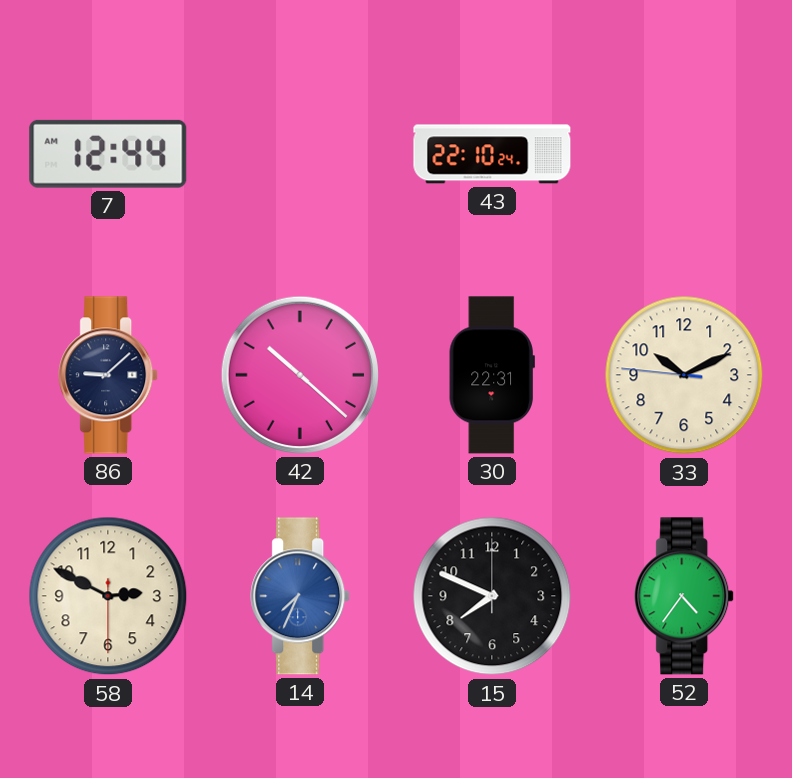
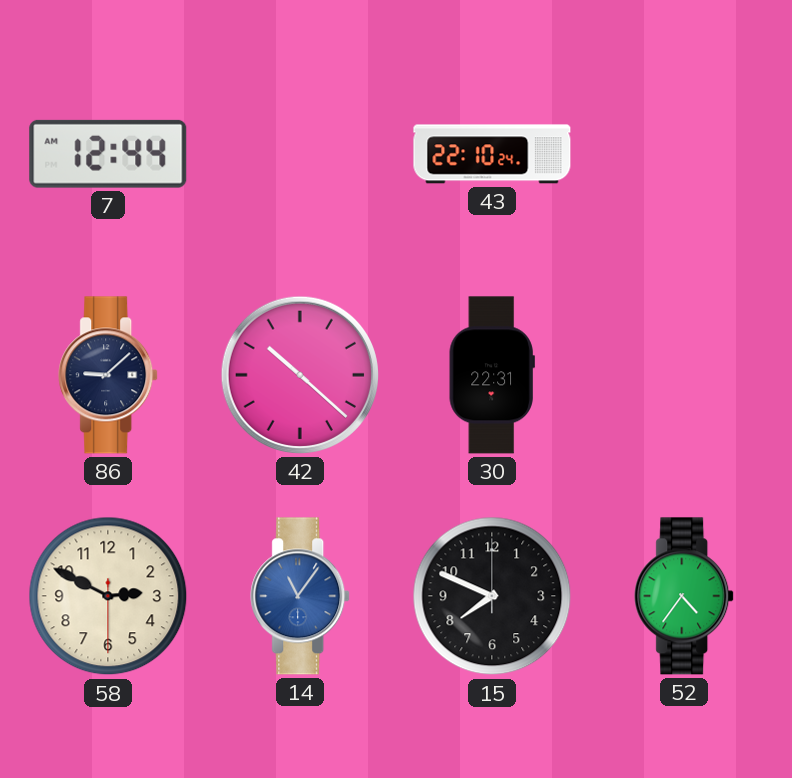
33: 10:10 -> none (684, 375)
14: 7:34 -> 11:06 (301, 596)
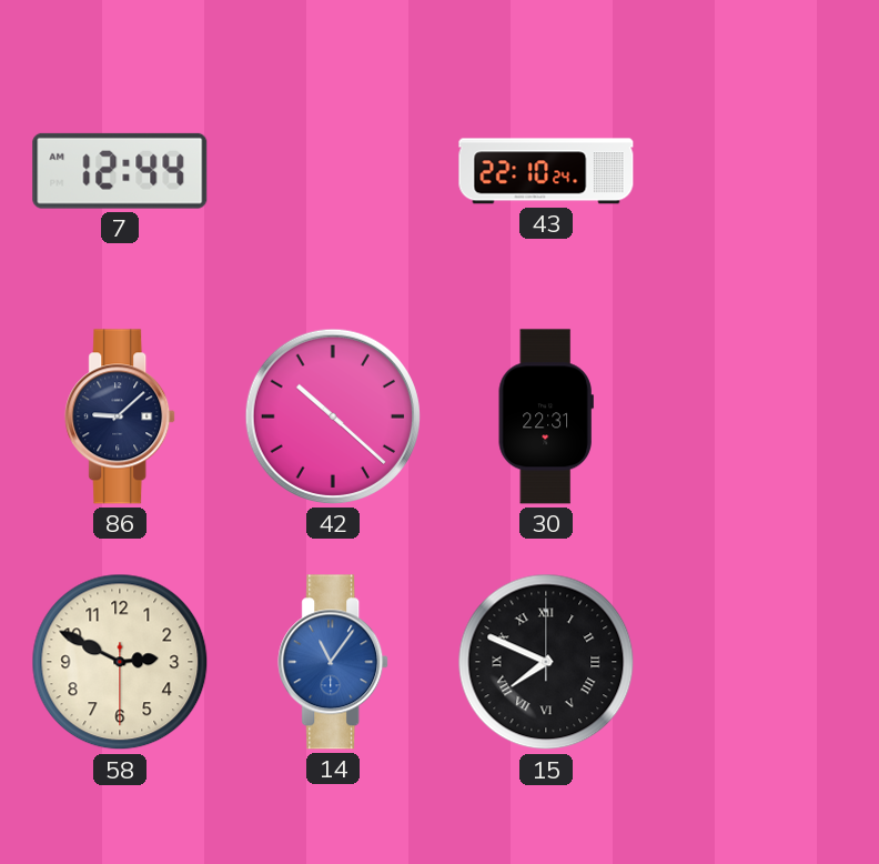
15 numerals: Arabic -> Roman (546, 662)
52: 4:36 -> none (685, 596)
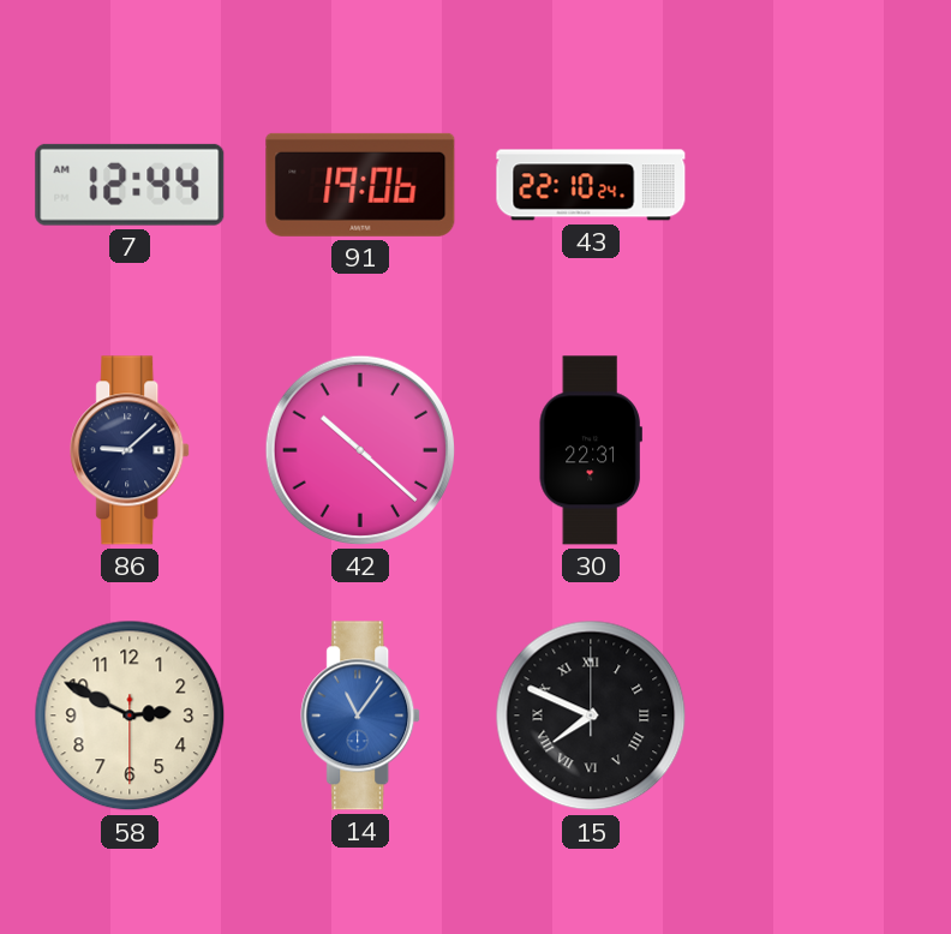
91: none -> 19:06 (360, 185)
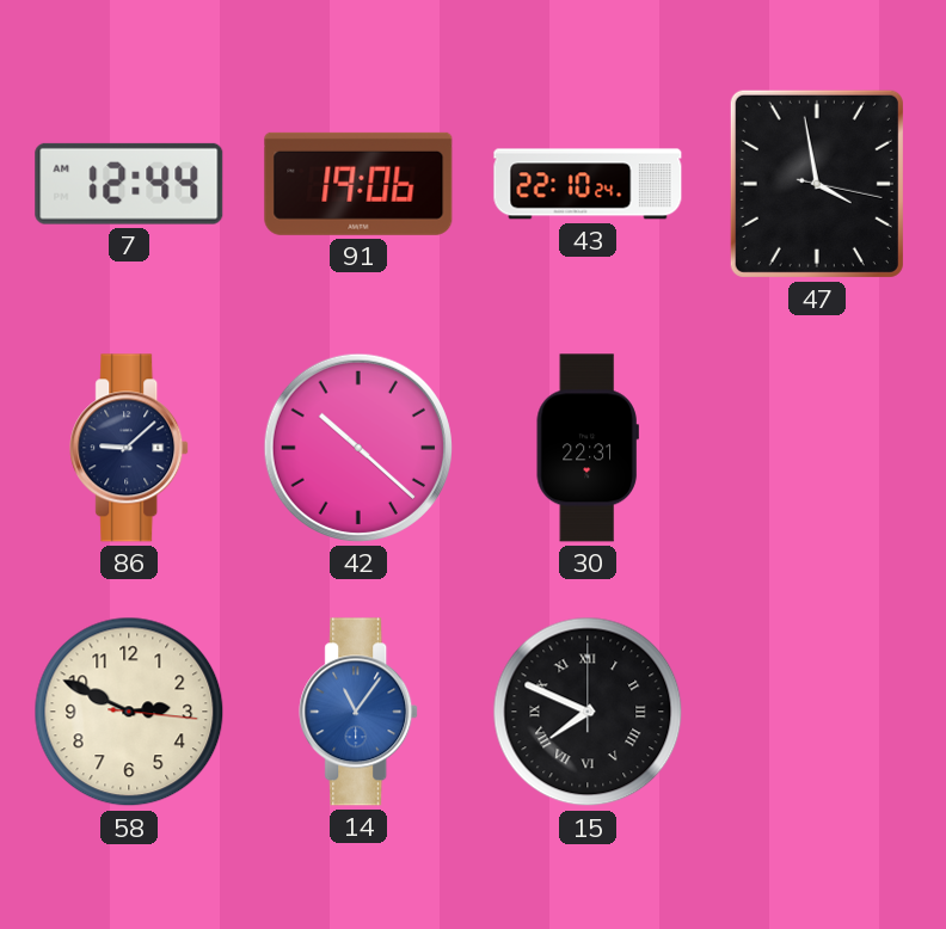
47: none -> 3:58 (817, 184)
58: 2:49:30 -> 2:49:16 (129, 712)
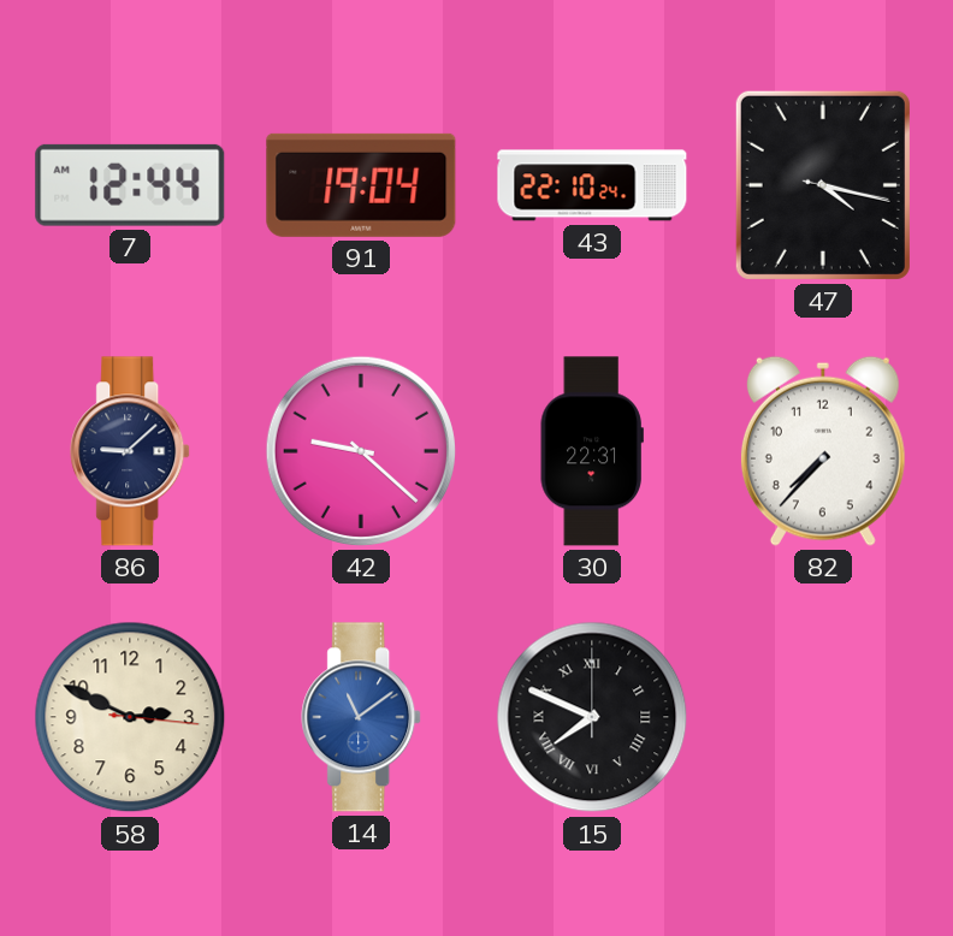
91: 19:06 -> 19:04 (361, 185)
47: 3:58 -> 4:17 (823, 185)
42: 10:22 -> 9:22 (361, 451)
82: none -> 7:37 (823, 451)
14: 11:06 -> 11:09 (362, 717)
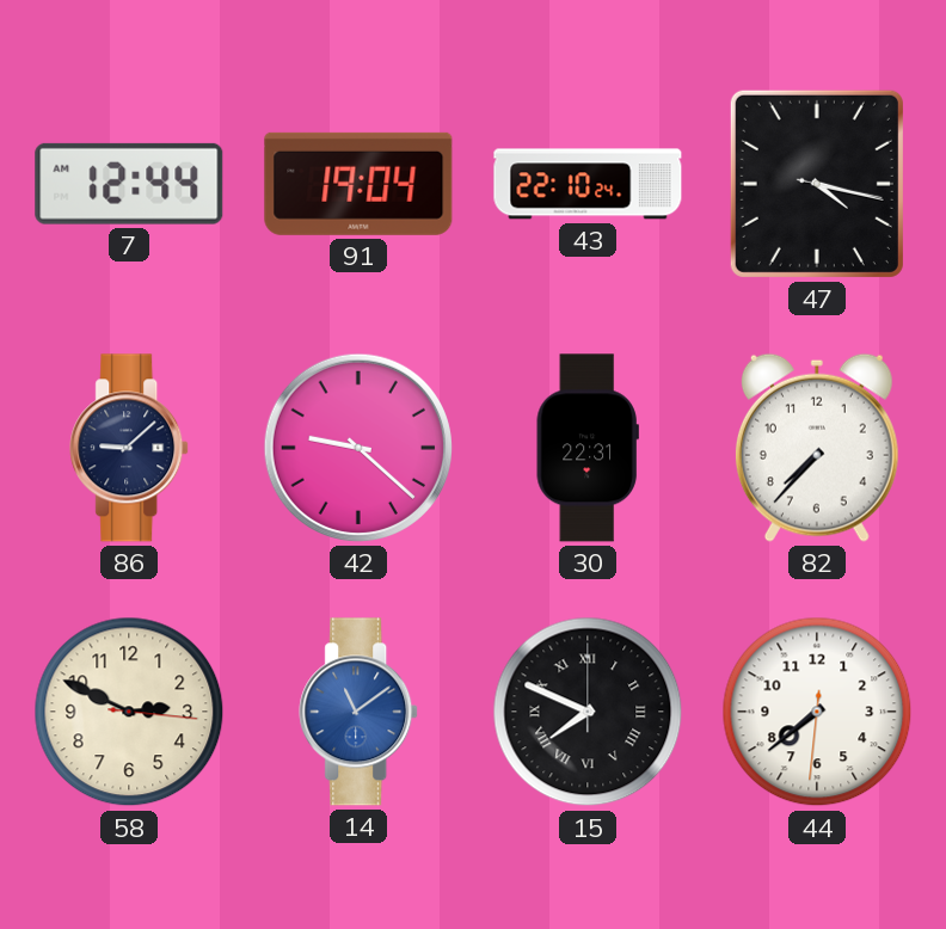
44: none -> 7:38 (817, 712)
